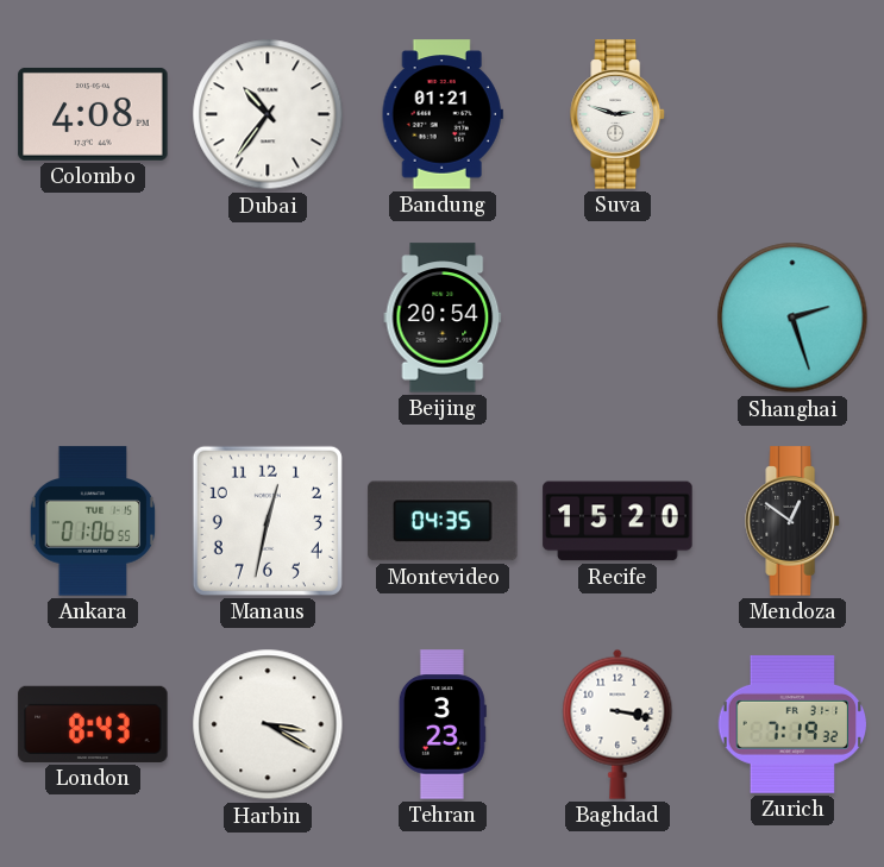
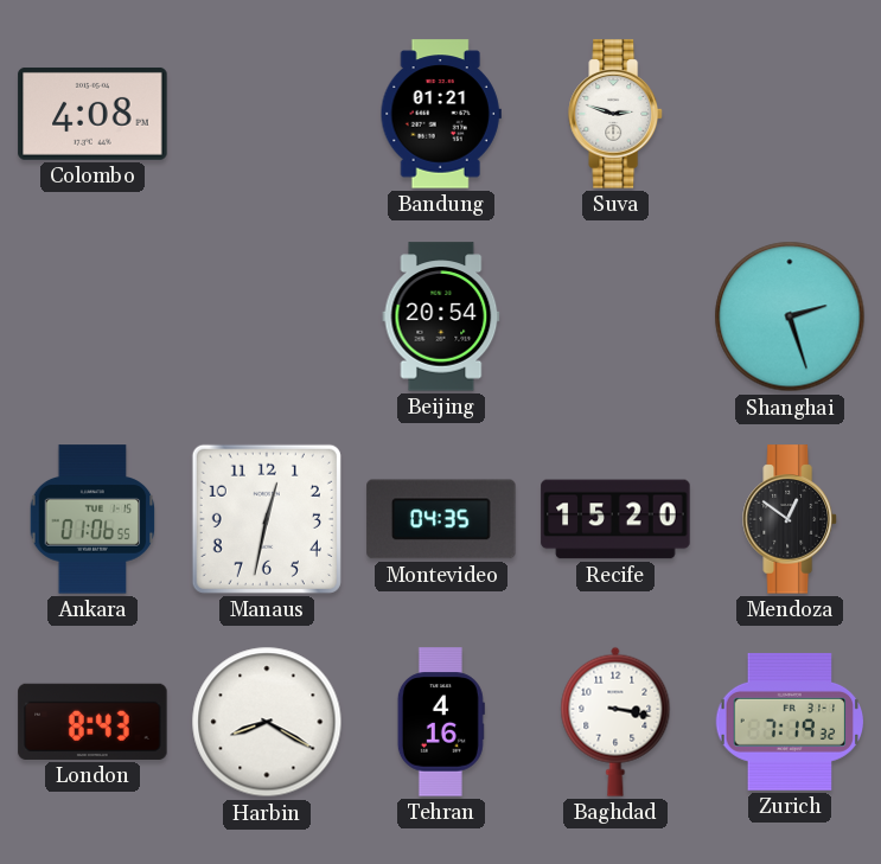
Dubai: 10:36 -> none (268, 114)
Harbin: 3:20 -> 8:20 (267, 722)
Tehran: 3:23 -> 4:16 (441, 722)
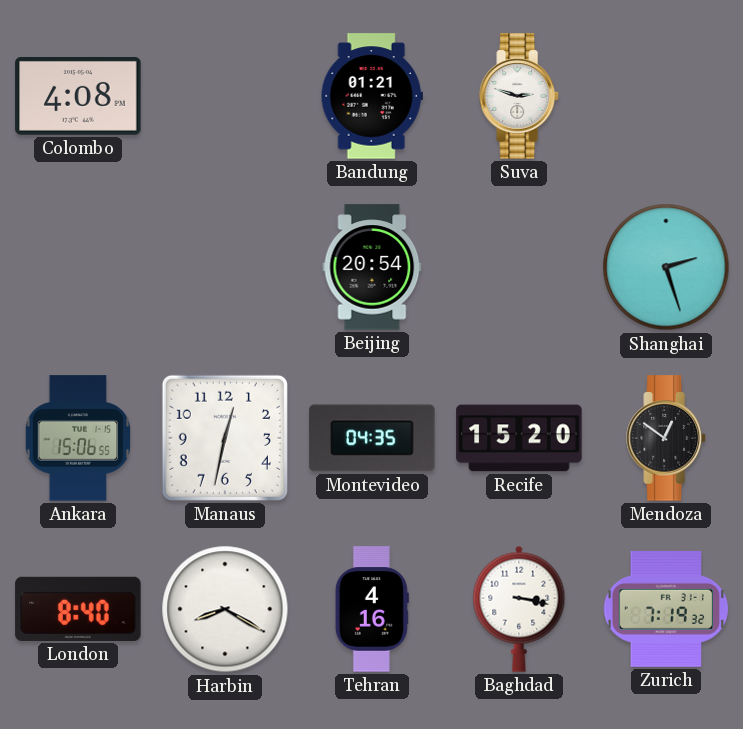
Ankara: 01:06 -> 15:06 (78, 438)
London: 8:43 -> 8:40 (78, 609)
